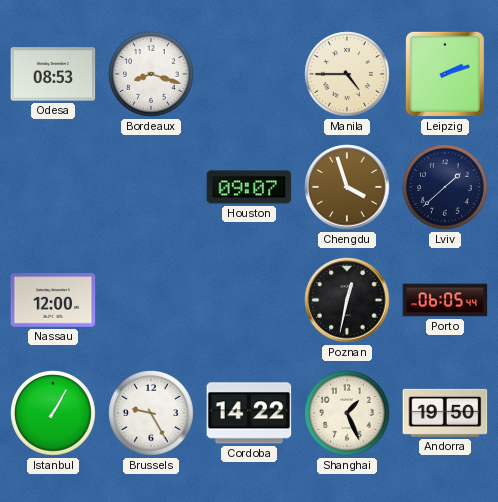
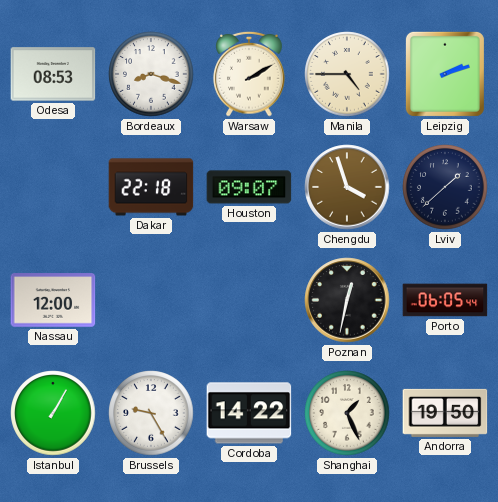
Warsaw: none -> 2:10 (249, 74)
Dakar: none -> 22:18 (151, 187)
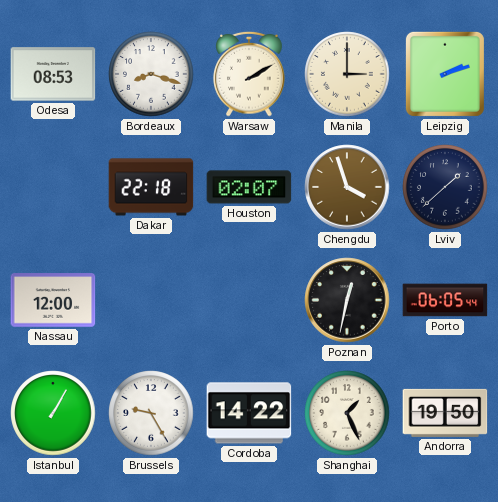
Manila: 4:45 -> 3:00 (347, 74)
Houston: 09:07 -> 02:07 (249, 187)
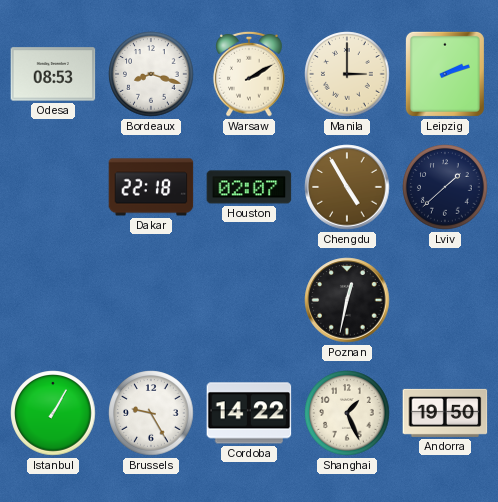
Chengdu: 3:57 -> 4:55 (347, 187)
Nassau: 12:00 -> none (53, 300)
Porto: 06:05 -> none (445, 300)
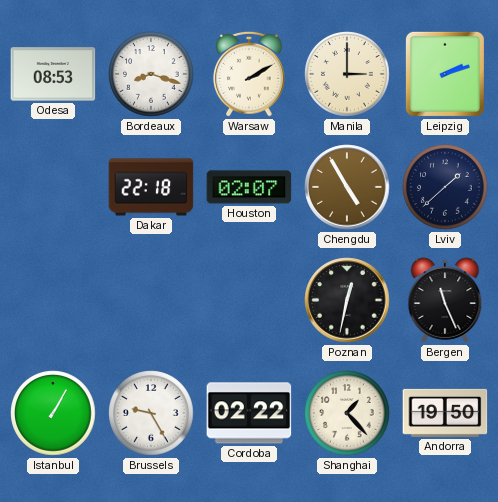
Bergen: none -> 11:26 (445, 300)
Cordoba: 14:22 -> 02:22 (249, 413)
Shanghai: 1:26 -> 1:23 (347, 413)
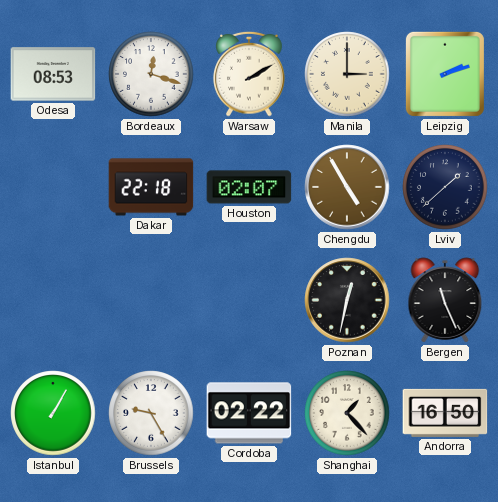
Bordeaux: 8:18 -> 12:18 (151, 74)
Andorra: 19:50 -> 16:50 (445, 413)
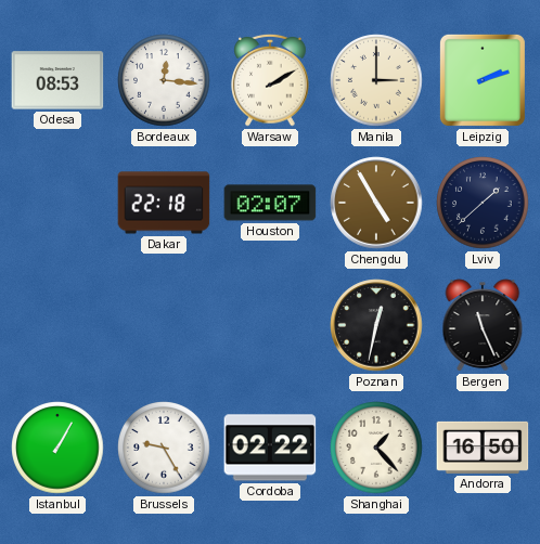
Bordeaux: 12:18 -> 12:16 (164, 80)
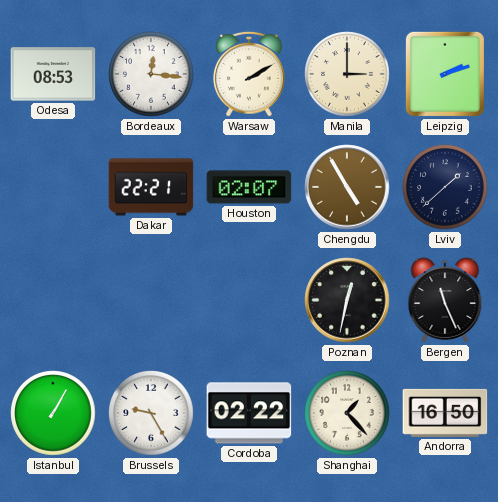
Dakar: 22:18 -> 22:21 (151, 187)
